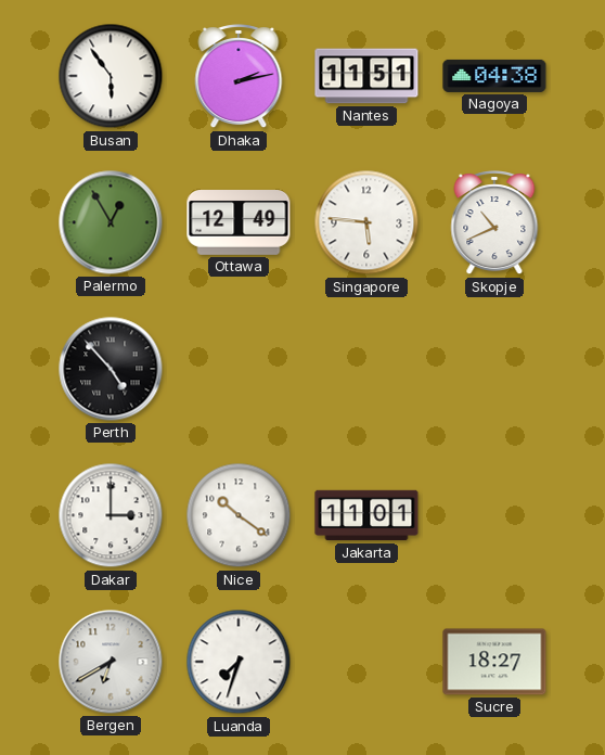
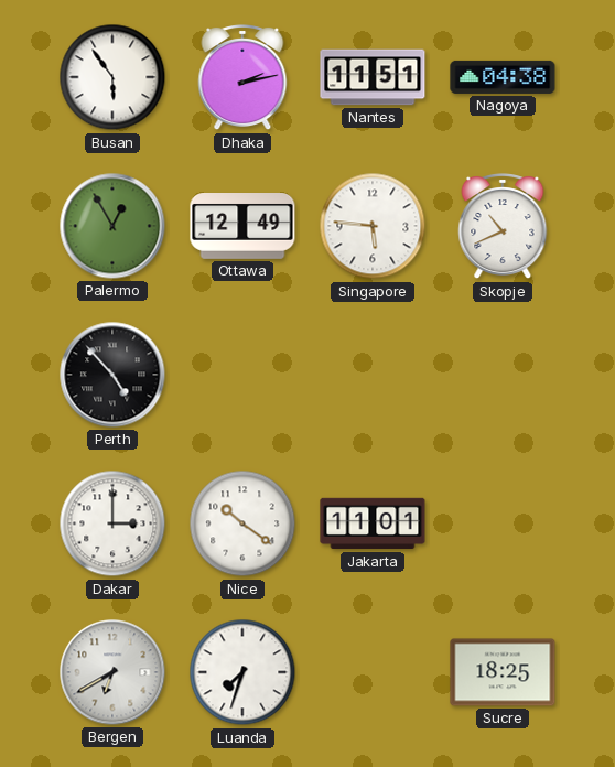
Sucre: 18:27 -> 18:25 (503, 672)
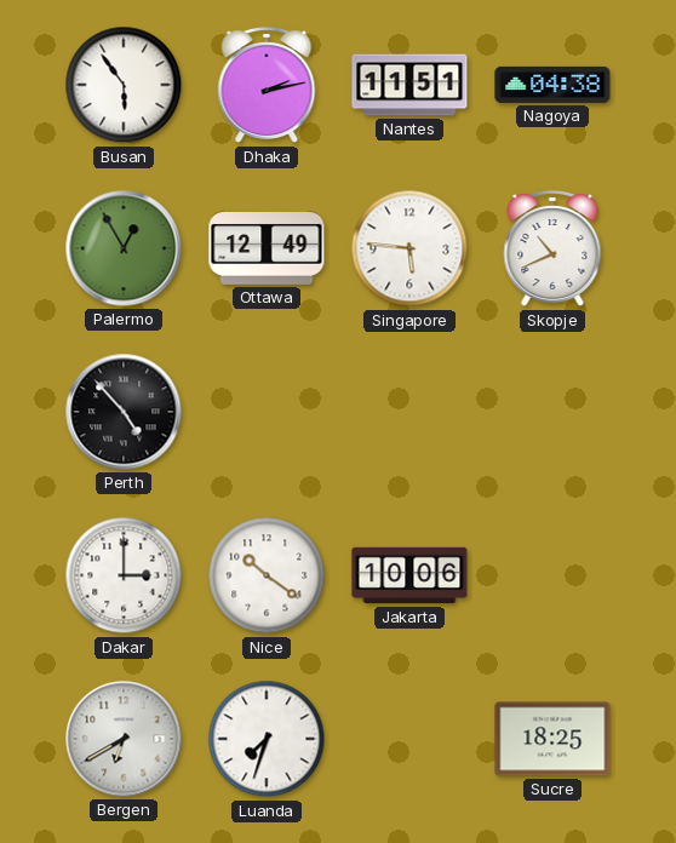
Jakarta: 11:01 -> 10:06 (409, 575)
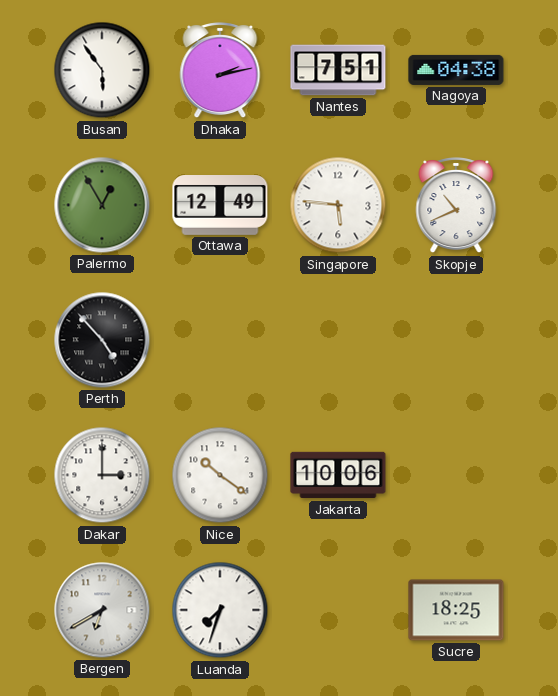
Nantes: 11:51 -> 7:51 (338, 70)
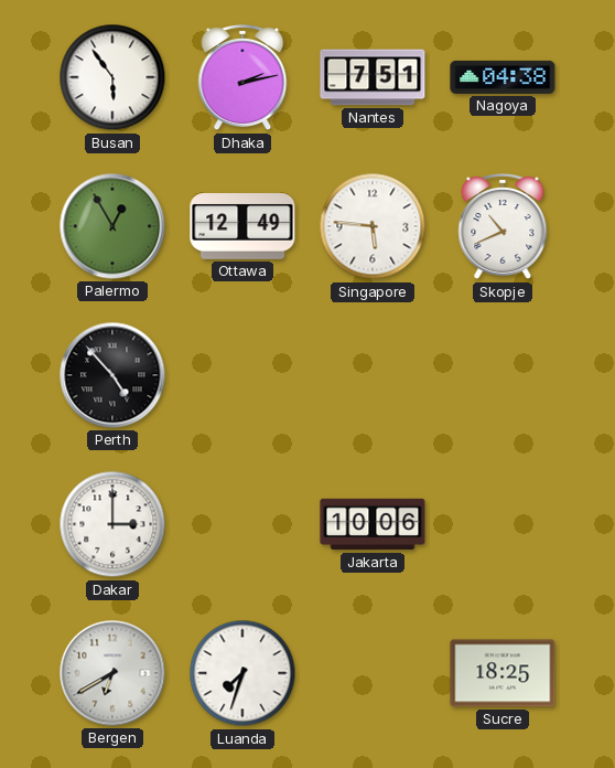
Nice: 10:21 -> none (220, 475)
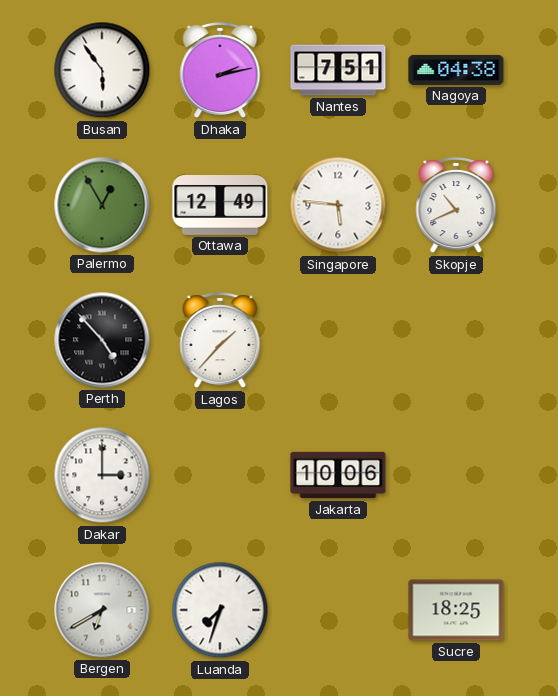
Lagos: none -> 1:37 (220, 341)
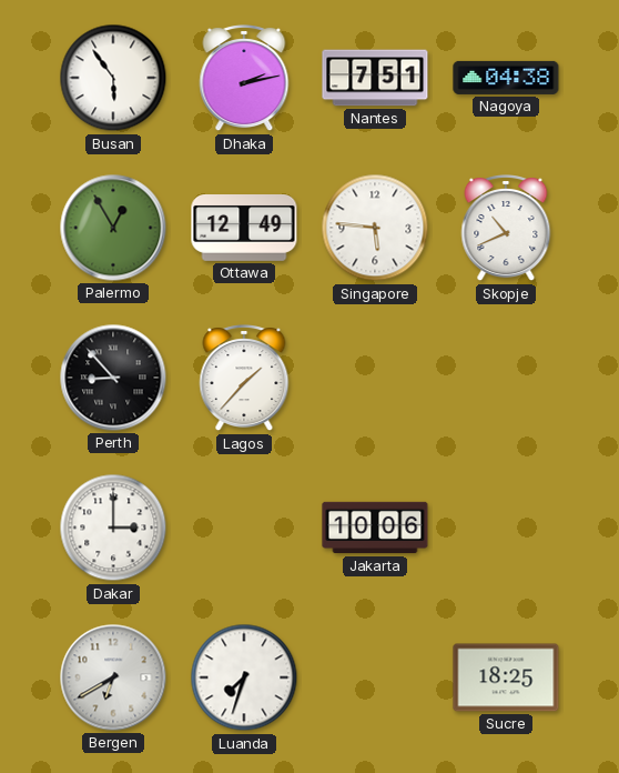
Perth: 4:53 -> 8:53 (113, 378)
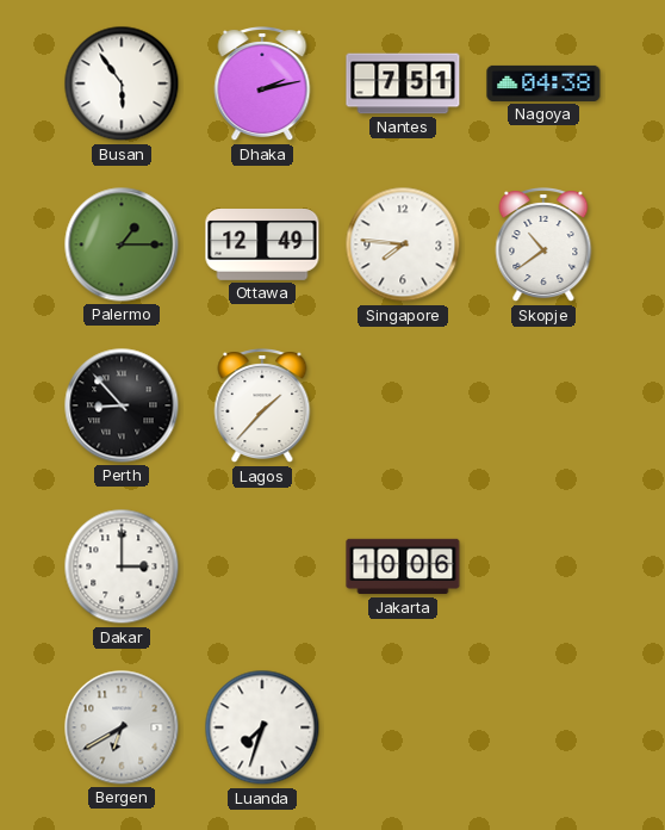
Palermo: 12:55 -> 1:15 (122, 244)
Singapore: 5:46 -> 7:46 (403, 244)
Skopje: 10:41 -> 10:39 (543, 246)
Sucre: 18:25 -> none (506, 677)
